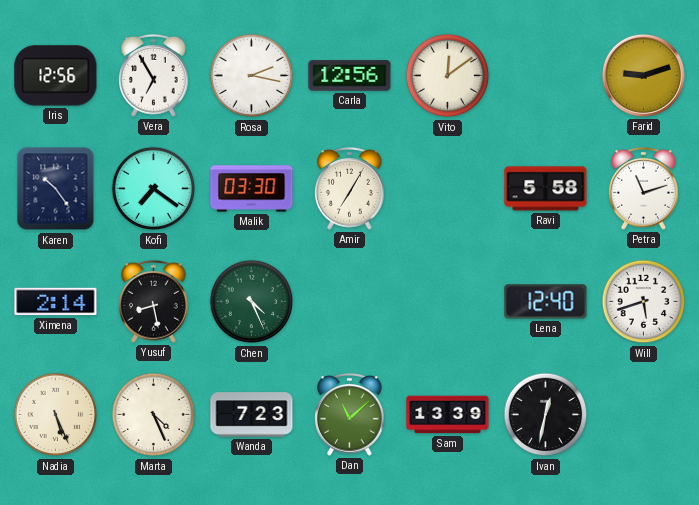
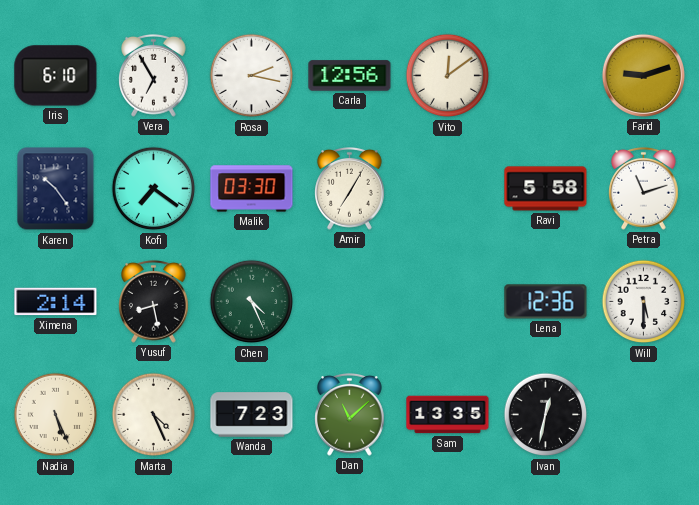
Iris: 12:56 -> 6:10 (56, 76)
Lena: 12:40 -> 12:36 (546, 302)
Will: 5:42 -> 5:30 (644, 302)
Sam: 13:39 -> 13:35 (448, 415)
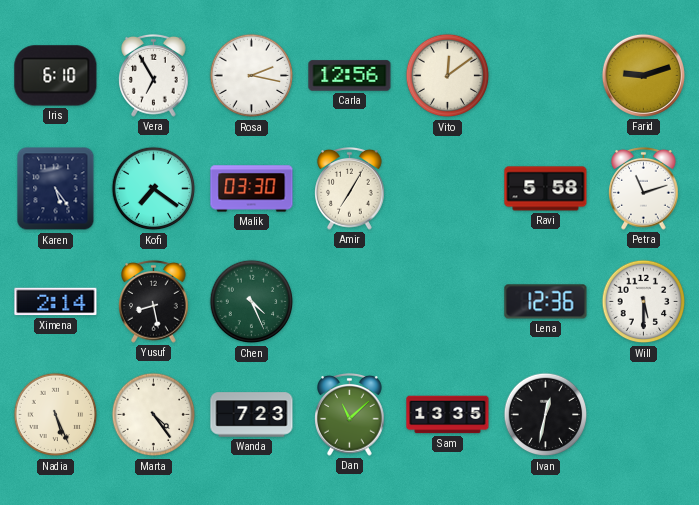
Karen: 10:24 -> 5:24 (56, 189)
Marta: 4:26 -> 4:24 (154, 415)
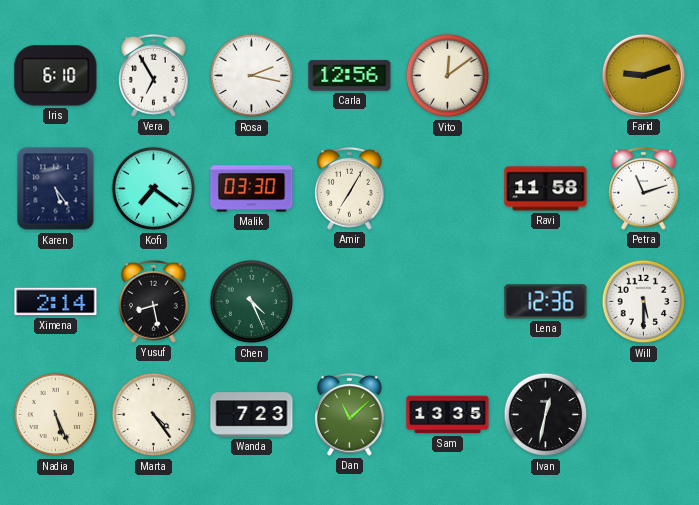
Ravi: 5:58 -> 11:58 (546, 189)
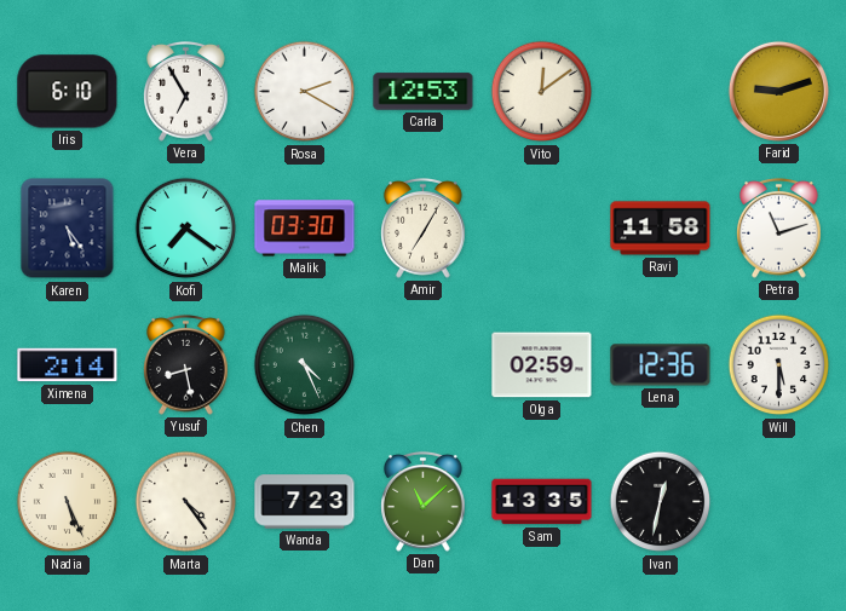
Rosa: 2:17 -> 2:20 (305, 92)
Carla: 12:56 -> 12:53 (424, 92)
Olga: none -> 02:59 (542, 365)
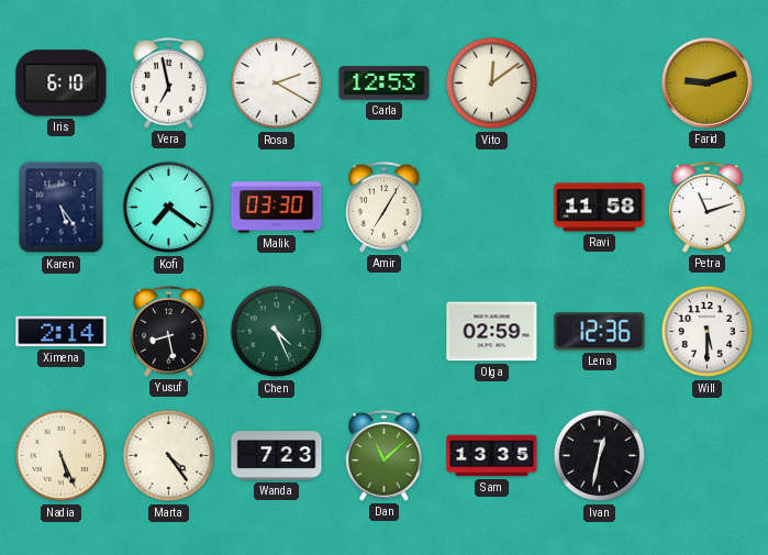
Vera: 6:55 -> 6:58 (169, 84)
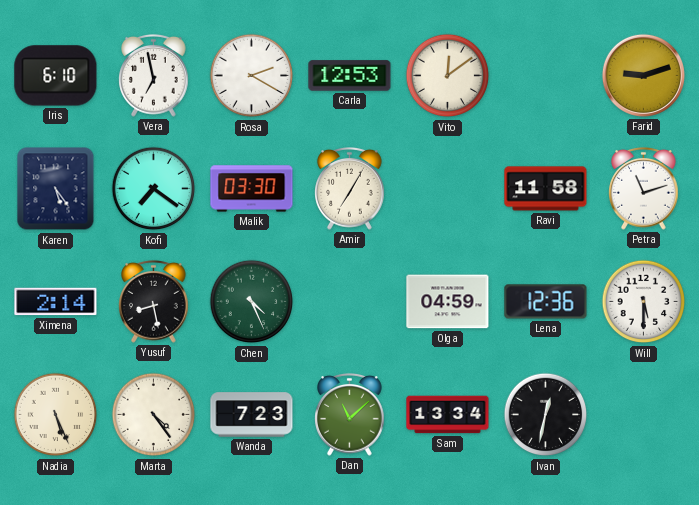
Olga: 02:59 -> 04:59 (448, 302)
Sam: 13:35 -> 13:34 (448, 415)
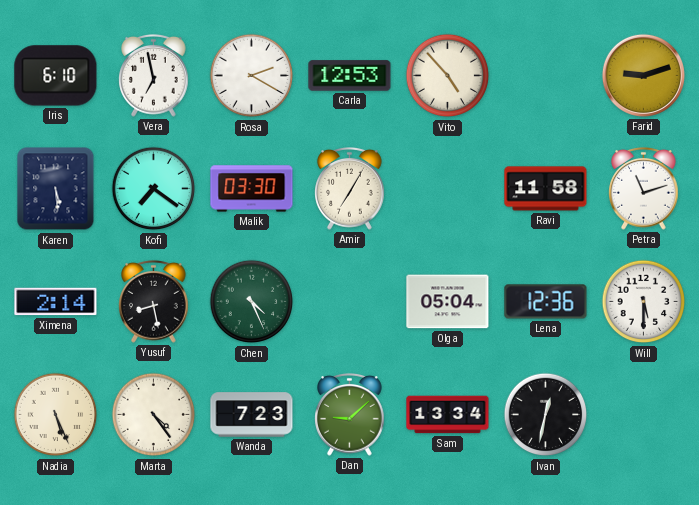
Vito: 12:09 -> 4:53 (448, 76)
Karen: 5:24 -> 5:29 (56, 189)
Olga: 04:59 -> 05:04 (448, 302)
Dan: 11:08 -> 9:08 (350, 415)
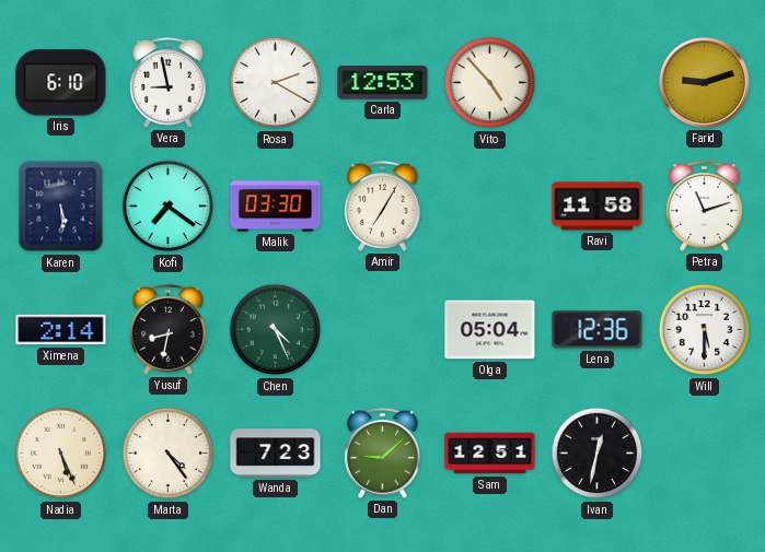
Vera: 6:58 -> 8:58 (169, 83)
Yusuf: 8:28 -> 8:32 (169, 330)
Sam: 13:34 -> 12:51 (490, 454)
